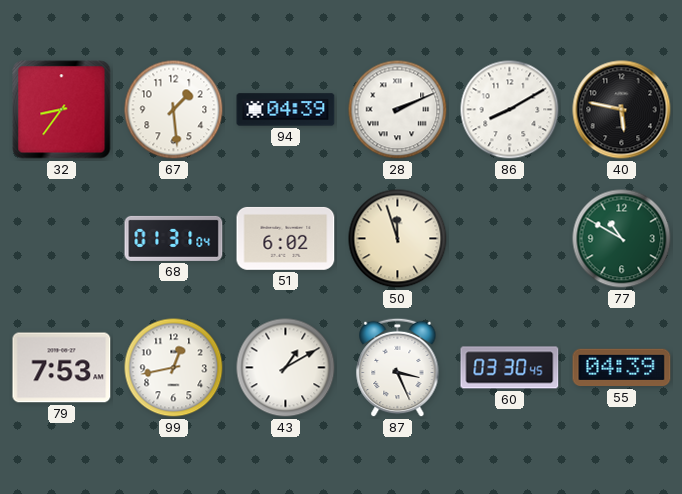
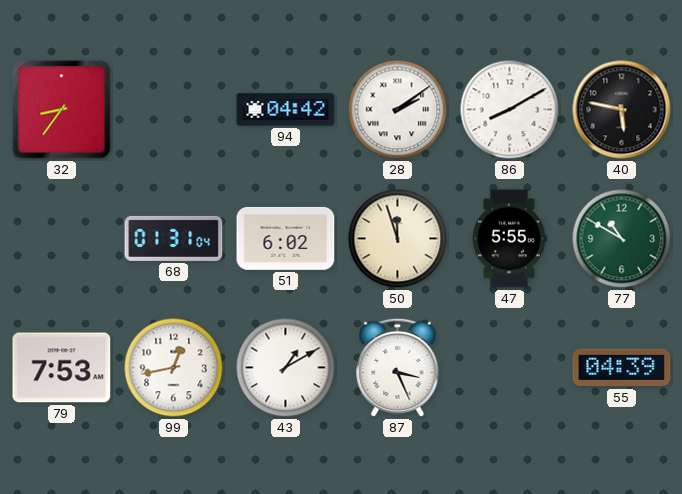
67: 1:29 -> none (174, 110)
94: 04:39 -> 04:42 (286, 110)
28: 2:11 -> 2:09 (398, 110)
47: none -> 5:55 (509, 239)
60: 03:30 -> none (510, 368)
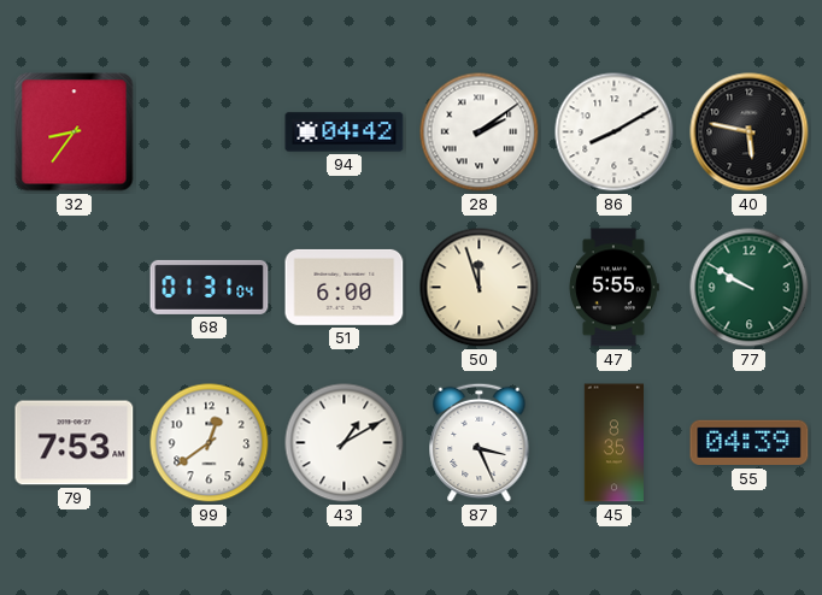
51: 6:02 -> 6:00 (345, 287)
77: 10:50 -> 9:50 (750, 288)
99: 12:43 -> 12:39 (210, 443)
45: none -> 8:35 (615, 443)
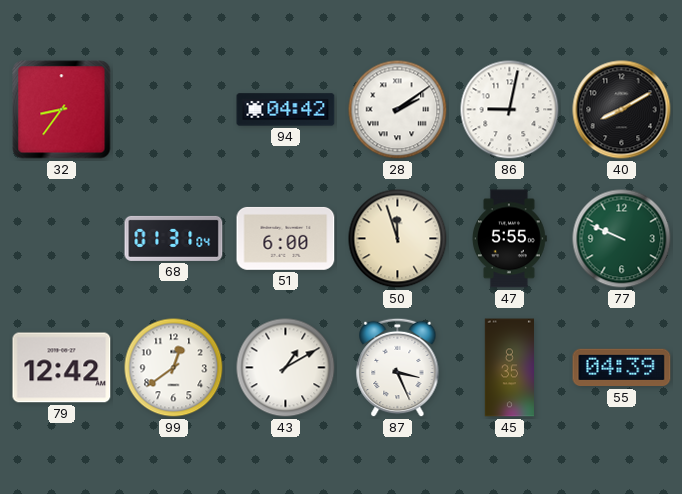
86: 8:10 -> 9:02 (510, 110)
40: 5:47 -> 8:10 (622, 110)
77: 9:50 -> 9:49 (622, 239)
79: 7:53 -> 12:42 (62, 368)
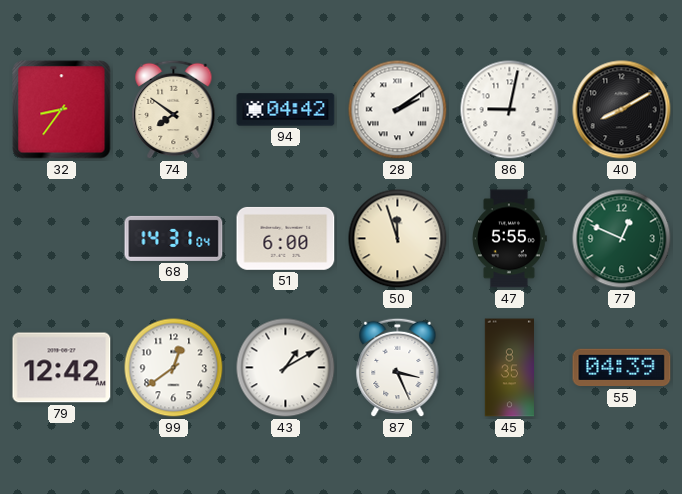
74: none -> 7:51 (174, 110)
68: 01:31 -> 14:31 (174, 238)
77: 9:49 -> 12:49 (622, 239)
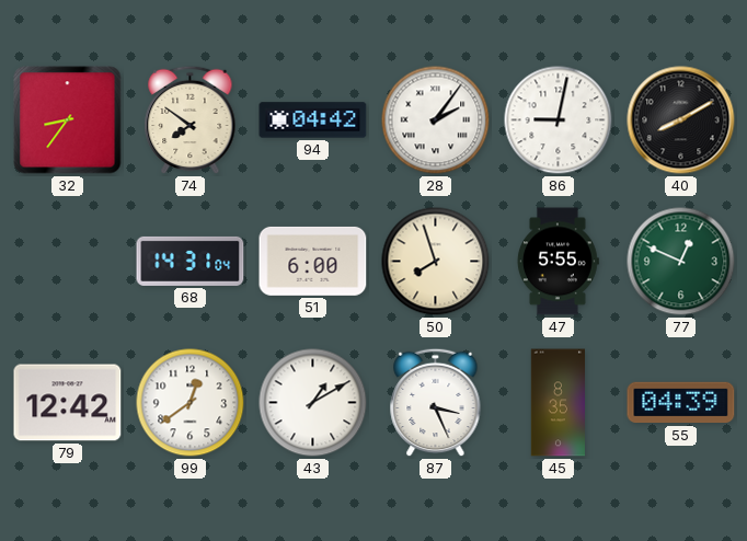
28: 2:09 -> 2:06 (436, 120)
50: 11:57 -> 7:57 (436, 262)
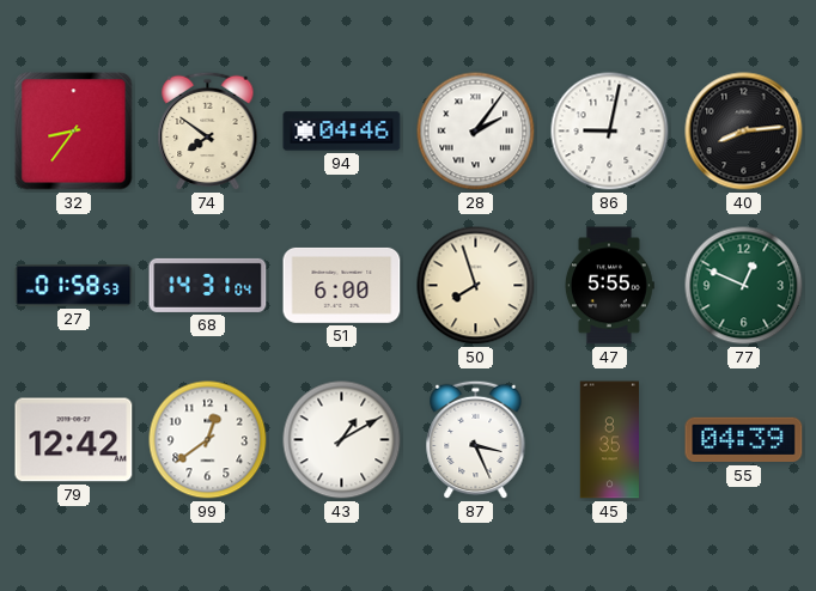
94: 04:42 -> 04:46 (342, 132)
40: 8:10 -> 8:14 (744, 132)
27: none -> 01:58 (74, 286)
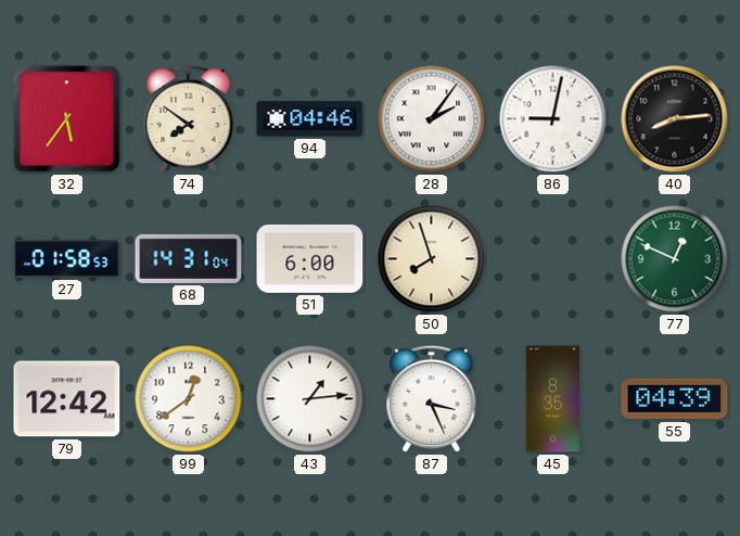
32: 8:36 -> 5:36 (67, 119)
47: 5:55 -> none (609, 286)
43: 1:10 -> 1:14 (310, 399)
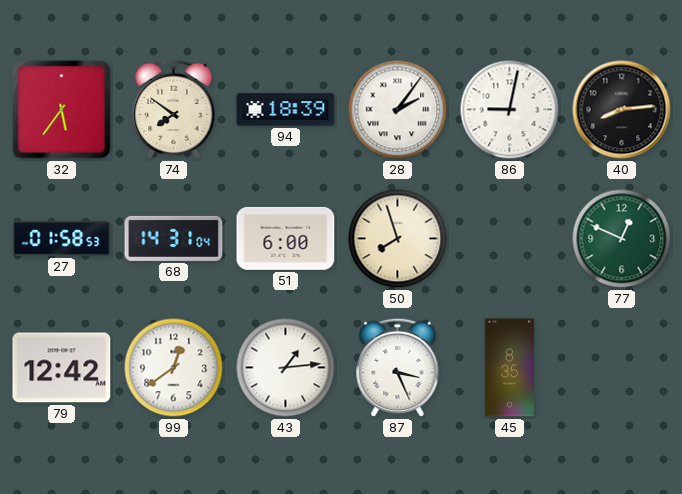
94: 04:46 -> 18:39 (286, 110)
55: 04:39 -> none (675, 399)
